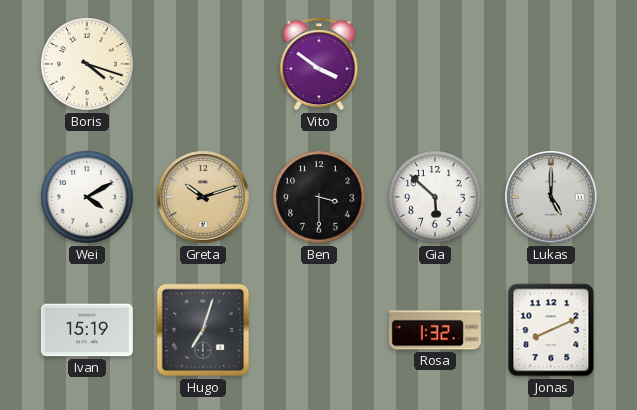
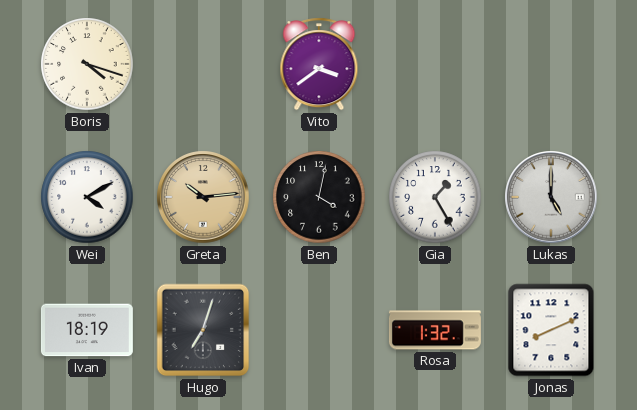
Vito: 3:51 -> 3:39 (319, 64)
Greta: 10:12 -> 10:14 (203, 197)
Ben: 3:30 -> 4:02 (319, 197)
Gia: 5:52 -> 1:25 (435, 197)
Ivan: 15:19 -> 18:19 (87, 330)
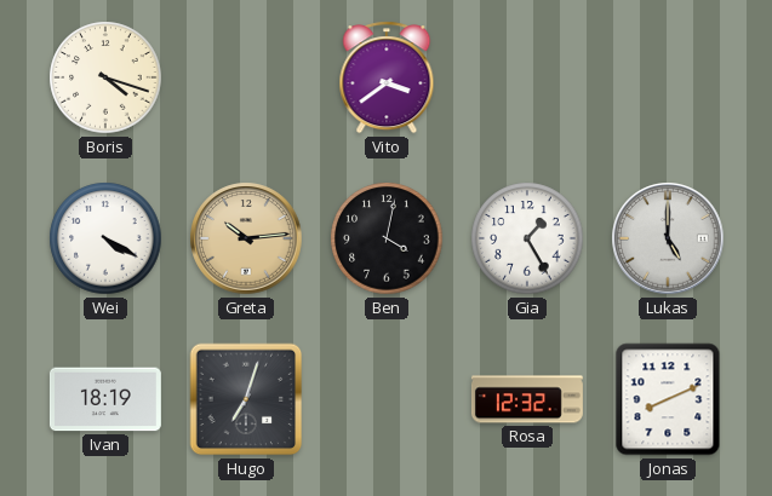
Wei: 4:10 -> 4:20 (105, 238)
Rosa: 1:32 -> 12:32 (527, 399)
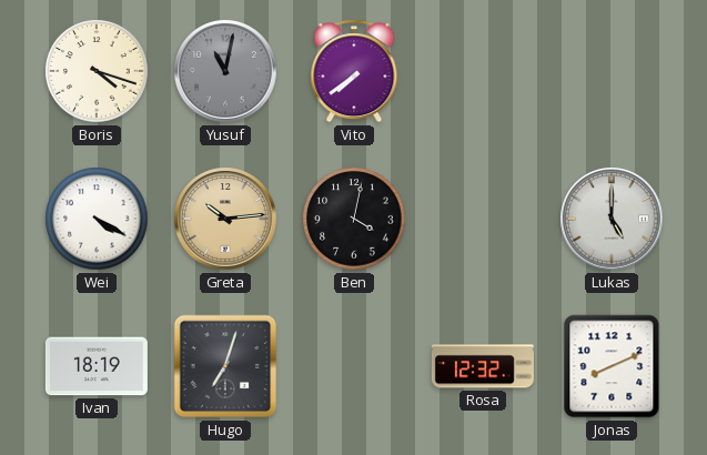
Yusuf: none -> 11:02 (225, 71)
Vito: 3:39 -> 7:39 (354, 71)
Gia: 1:25 -> none (527, 238)
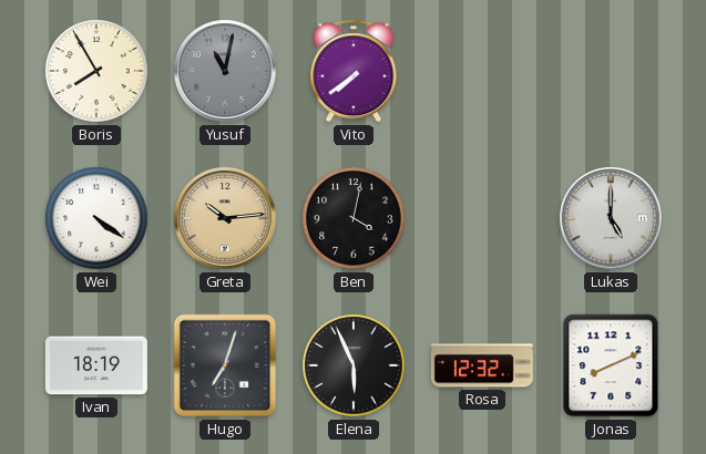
Boris: 4:18 -> 7:55 (96, 71)
Wei: 4:20 -> 4:21 (96, 218)
Elena: none -> 5:56 (354, 365)
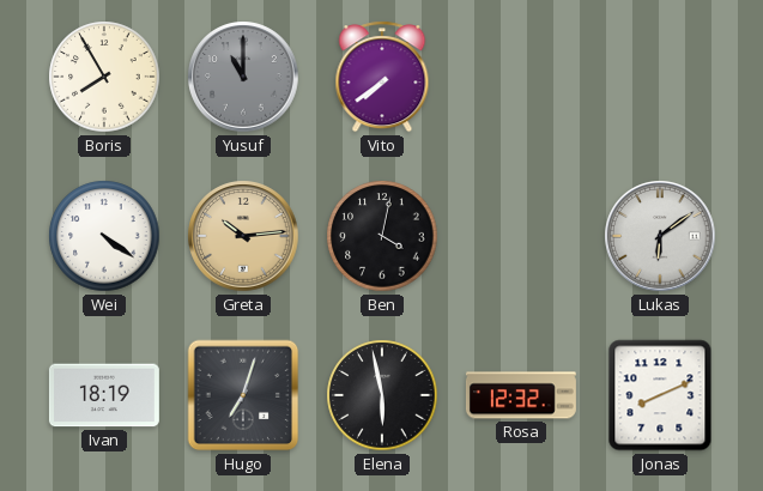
Yusuf: 11:02 -> 11:00 (243, 77)
Lukas: 5:00 -> 6:09 (660, 236)
Elena: 5:56 -> 5:58 (382, 395)
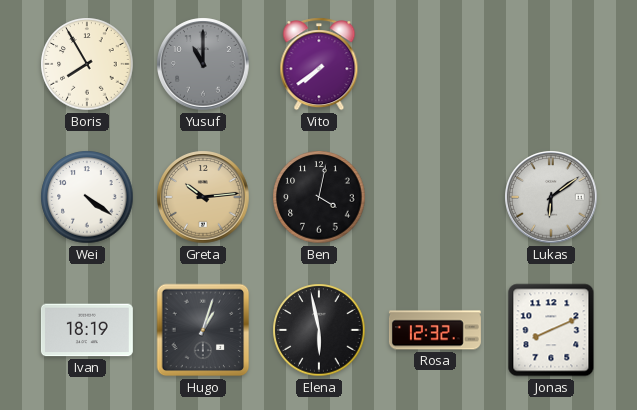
Hugo: 7:03 -> 1:03 (203, 330)
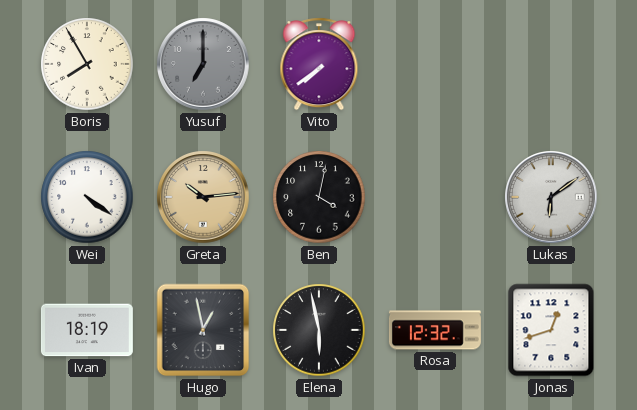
Yusuf: 11:00 -> 7:00 (203, 64)
Hugo: 1:03 -> 12:58 (203, 330)
Jonas: 8:11 -> 12:42 (551, 330)
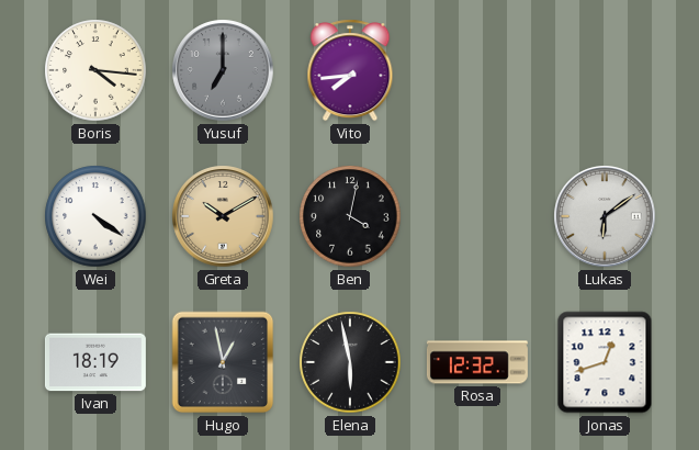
Boris: 7:55 -> 4:16 (95, 70)
Vito: 7:39 -> 7:44 (350, 70)
Greta: 10:14 -> 10:10 (223, 216)
